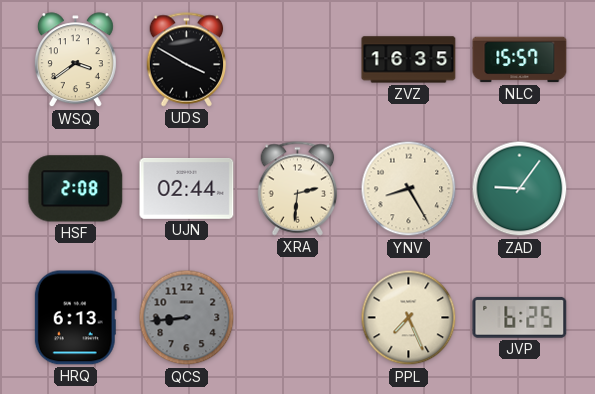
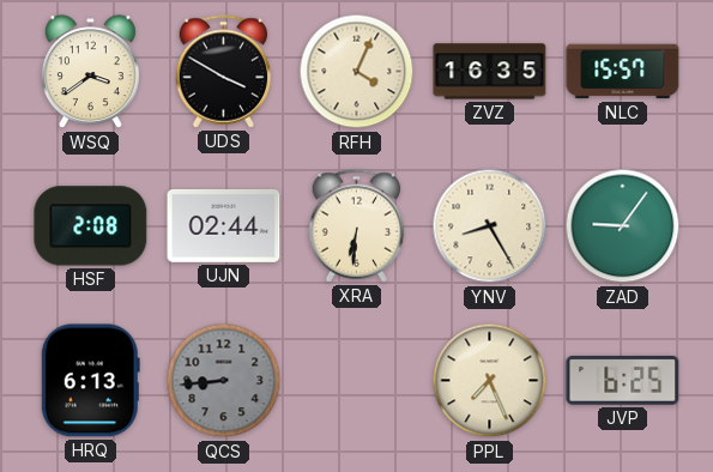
RFH: none -> 4:04 (357, 72)
XRA: 2:31 -> 6:31 (357, 226)
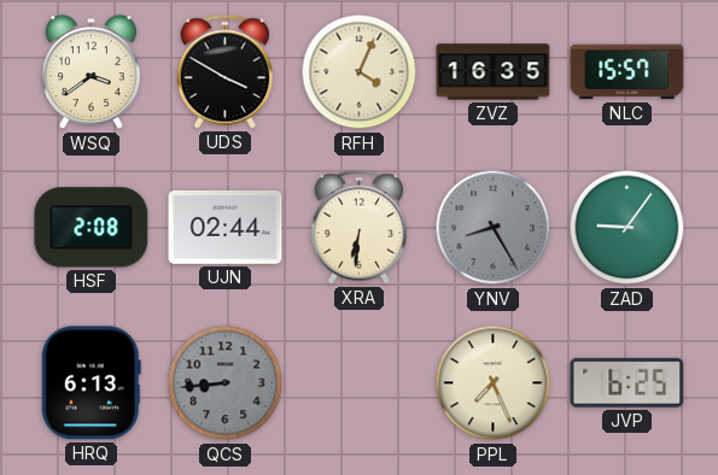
YNV dial: cream -> grey (494, 228)
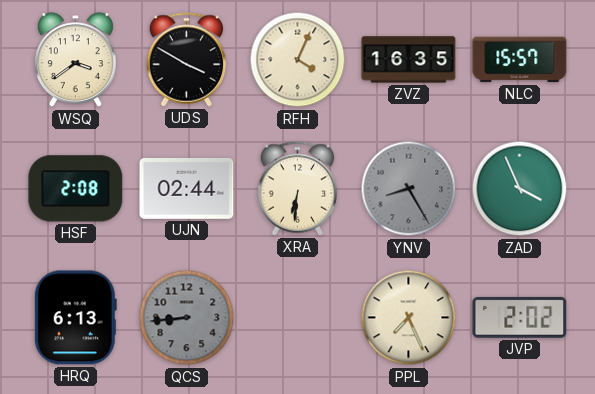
ZAD: 9:06 -> 3:56 (520, 189)
JVP: 6:25 -> 2:02 (520, 317)
